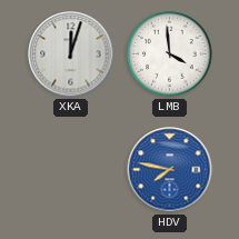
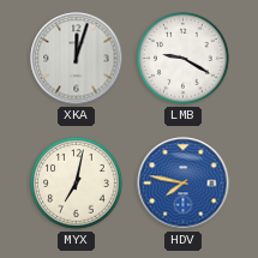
LMB: 3:59 -> 9:20 (184, 59)
MYX: none -> 7:02 (77, 184)
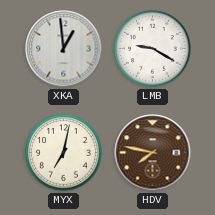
XKA: 12:03 -> 12:59 (64, 49)
HDV dial: blue -> brown (153, 153)
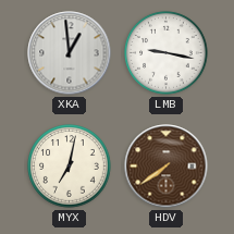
LMB: 9:20 -> 9:17 (167, 53)
HDV: 7:47 -> 7:39 (167, 167)
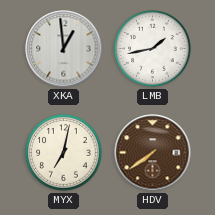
LMB: 9:17 -> 1:43 (153, 49)
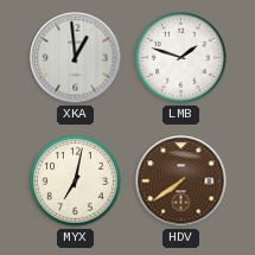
LMB: 1:43 -> 1:48 (181, 58)
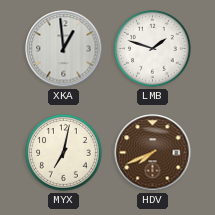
HDV: 7:39 -> 7:41 (153, 153)
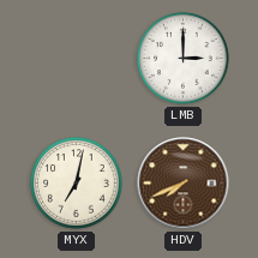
XKA: 12:59 -> none (64, 49)
LMB: 1:48 -> 3:00 (184, 59)
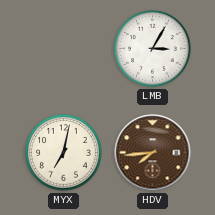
LMB: 3:00 -> 3:05 (153, 49)
HDV: 7:41 -> 7:44 (153, 153)
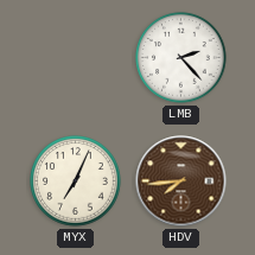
LMB: 3:05 -> 2:23 (181, 58)
MYX: 7:02 -> 7:04 (76, 181)
